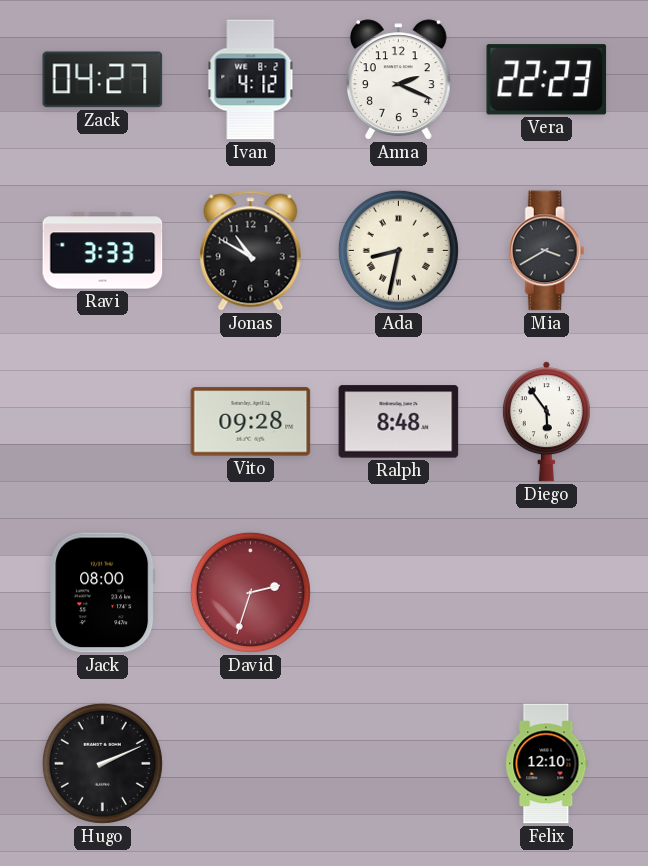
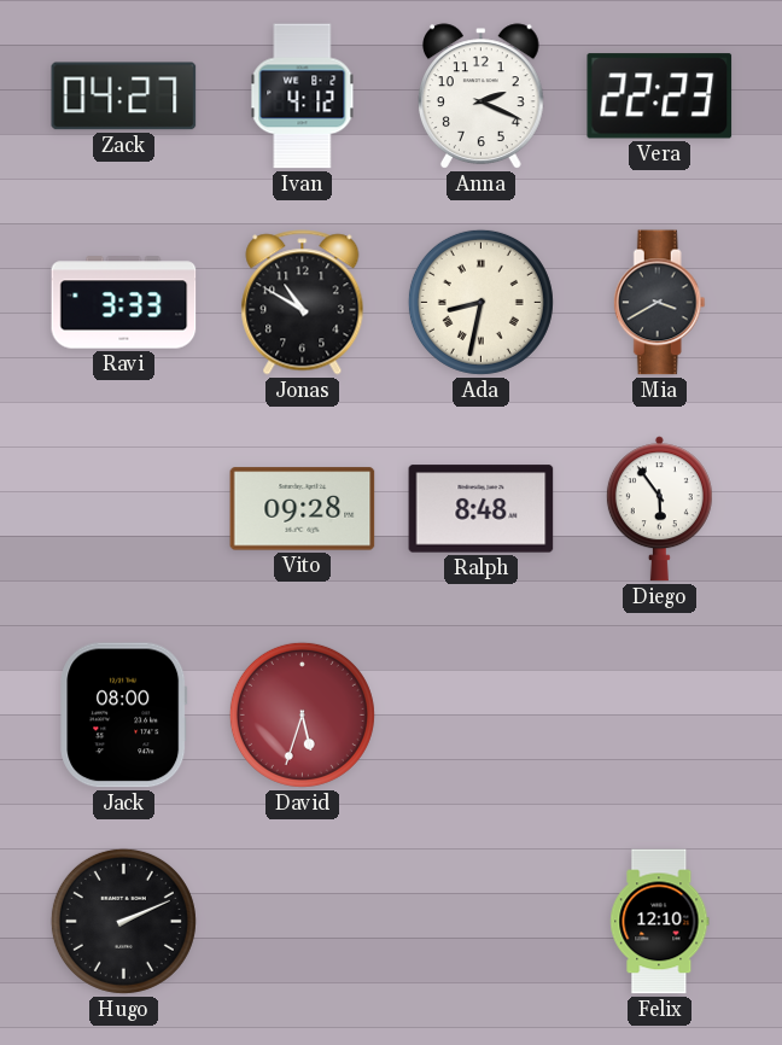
David: 2:33 -> 5:33 (302, 714)
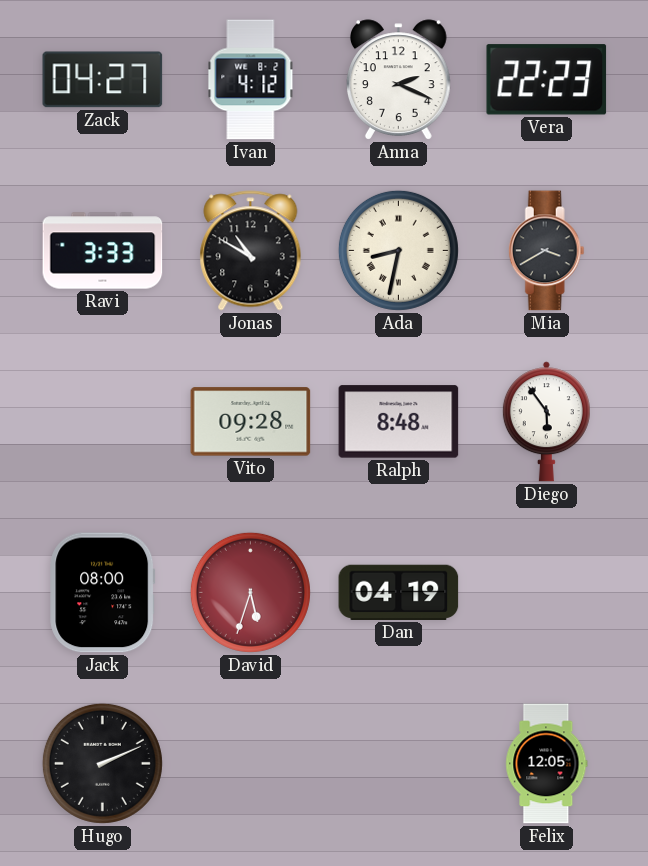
Dan: none -> 04:19 (399, 592)
Felix: 12:10 -> 12:05 (547, 764)
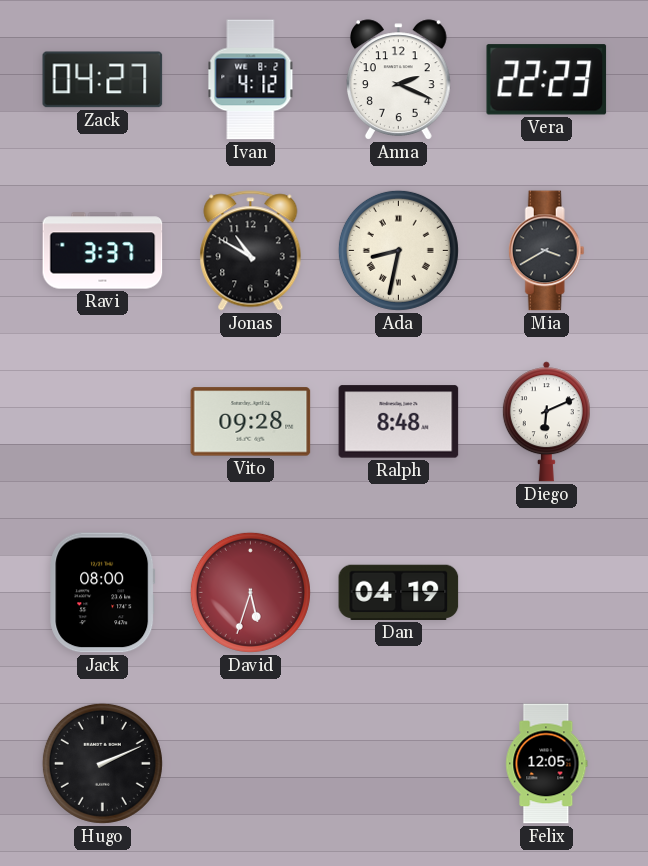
Ravi: 3:33 -> 3:37 (103, 251)
Diego: 5:54 -> 6:11 (546, 422)
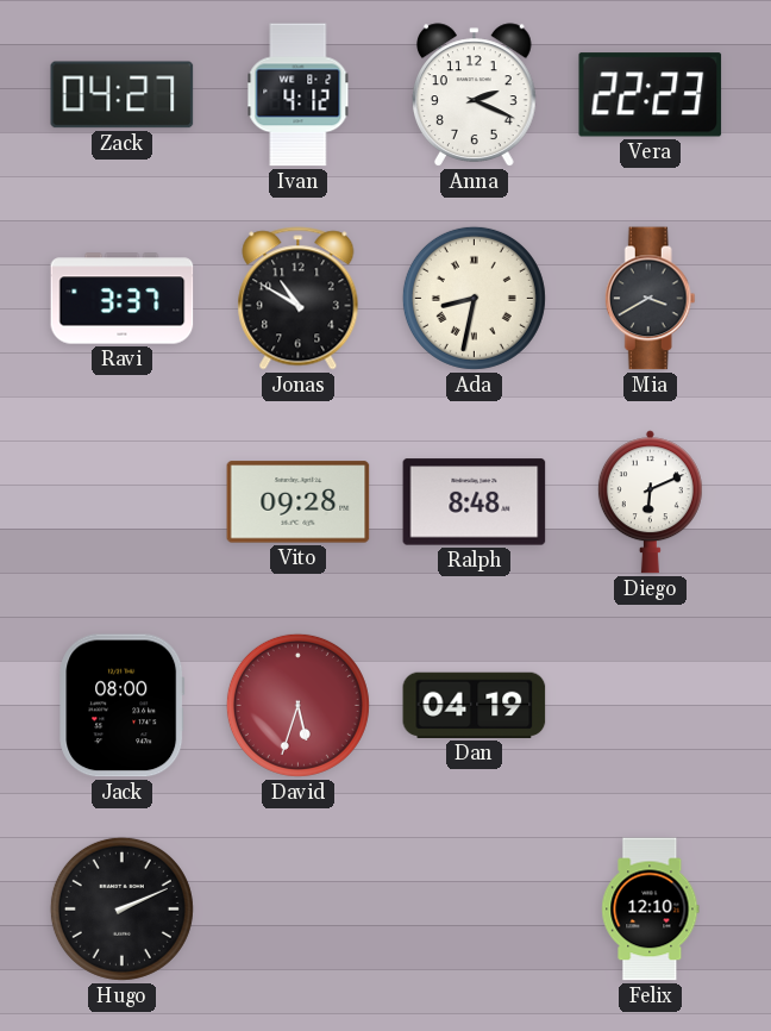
Felix: 12:05 -> 12:10 (651, 910)
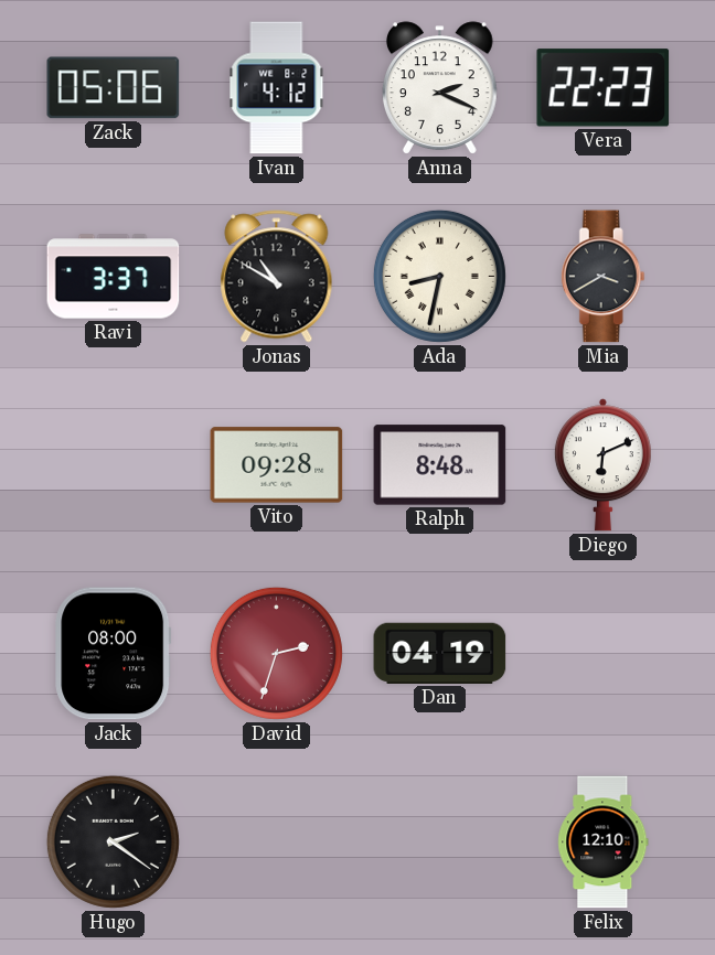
Zack: 04:27 -> 05:06 (114, 88)
David: 5:33 -> 2:33 (276, 653)
Hugo: 2:11 -> 2:21 (113, 841)
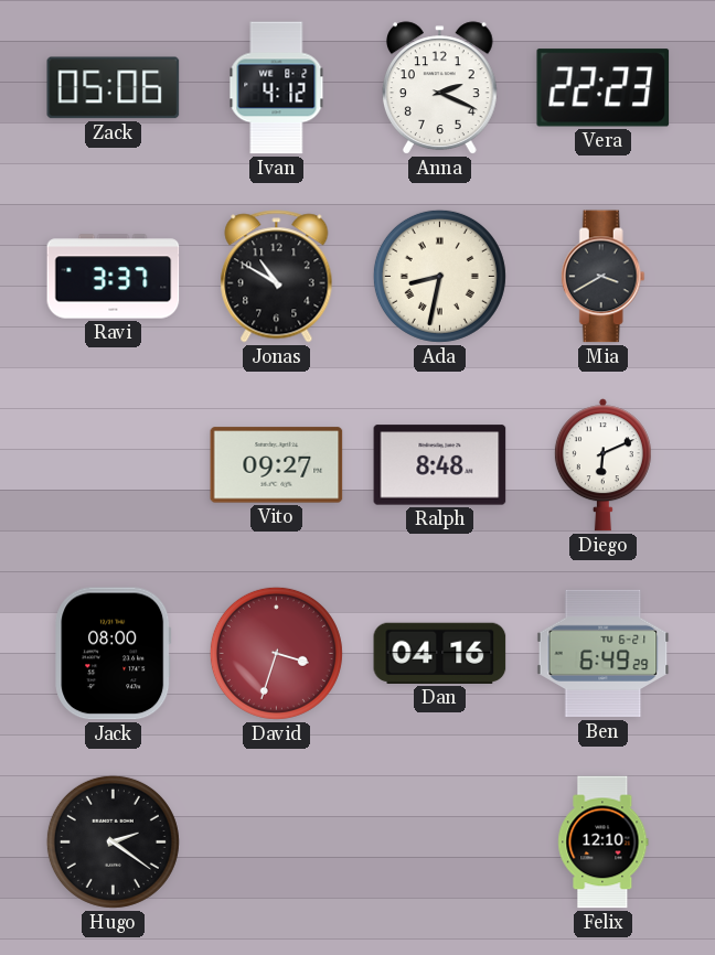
Vito: 09:28 -> 09:27 (277, 465)
David: 2:33 -> 3:33 (276, 653)
Dan: 04:19 -> 04:16 (440, 653)
Ben: none -> 6:49 (604, 654)
